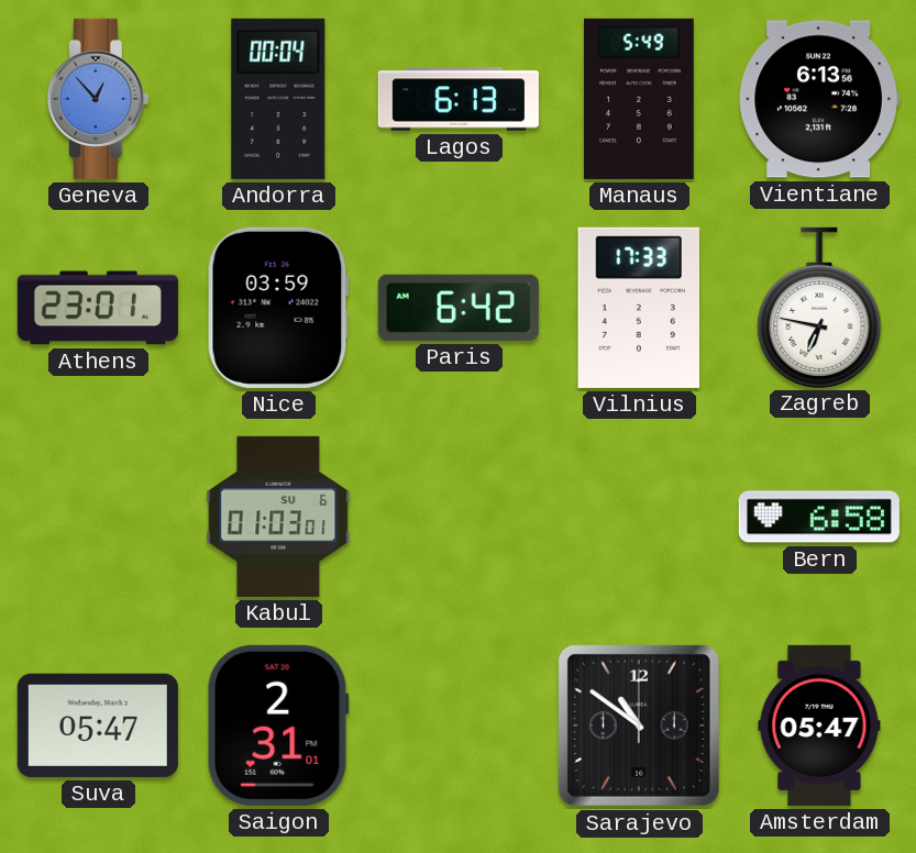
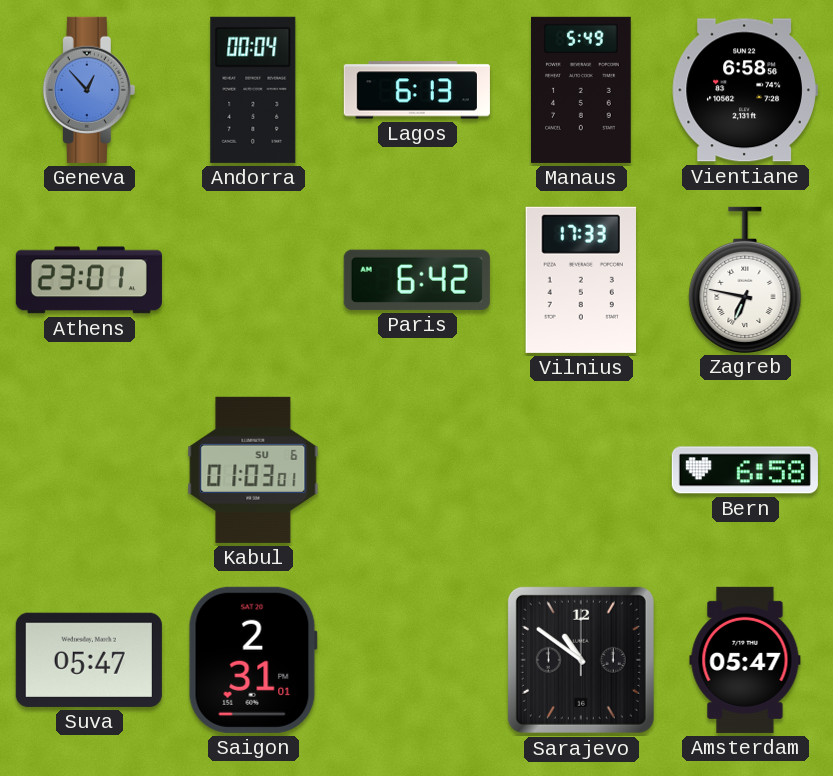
Vientiane: 6:13 -> 6:58 (745, 90)
Nice: 03:59 -> none (278, 308)
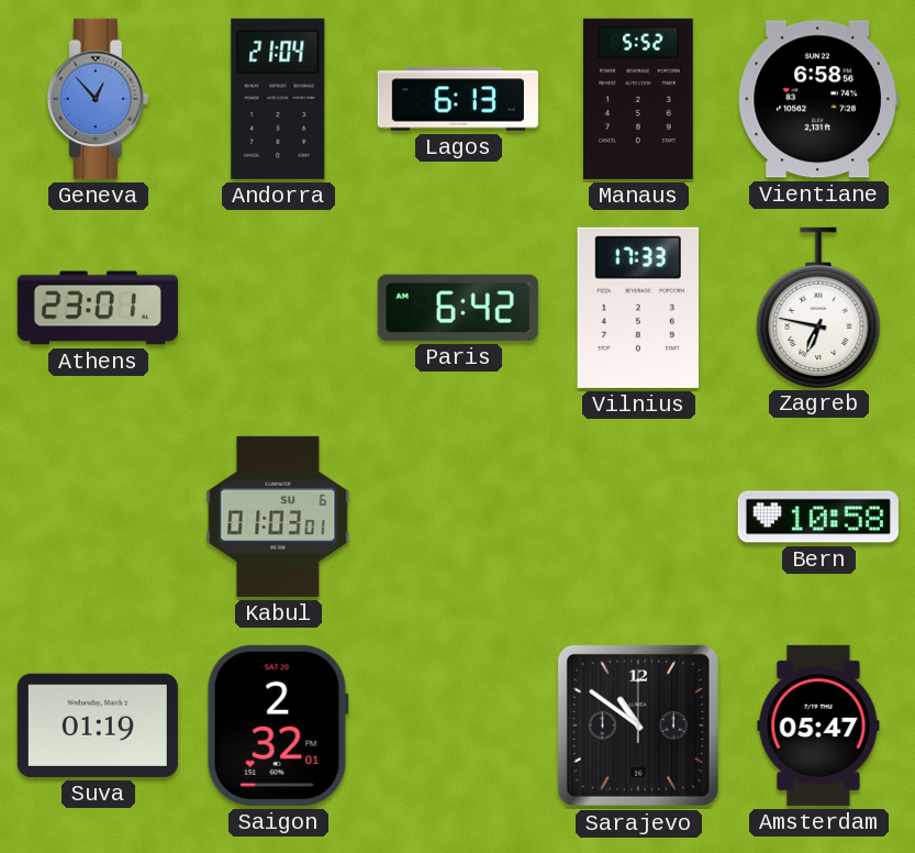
Andorra: 00:04 -> 21:04 (278, 99)
Manaus: 5:49 -> 5:52 (639, 99)
Bern: 6:58 -> 10:58 (818, 517)
Suva: 05:47 -> 01:19 (98, 725)
Saigon: 2:31 -> 2:32 (278, 725)
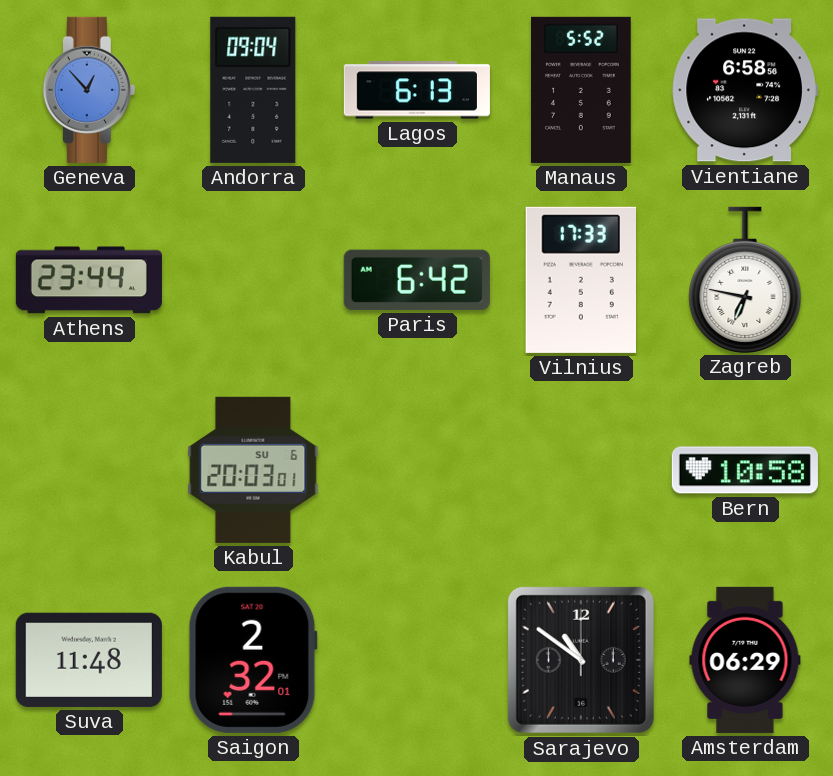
Andorra: 21:04 -> 09:04 (253, 90)
Athens: 23:01 -> 23:44 (89, 280)
Kabul: 01:03 -> 20:03 (253, 470)
Suva: 01:19 -> 11:48 (89, 660)
Amsterdam: 05:47 -> 06:29 (745, 660)
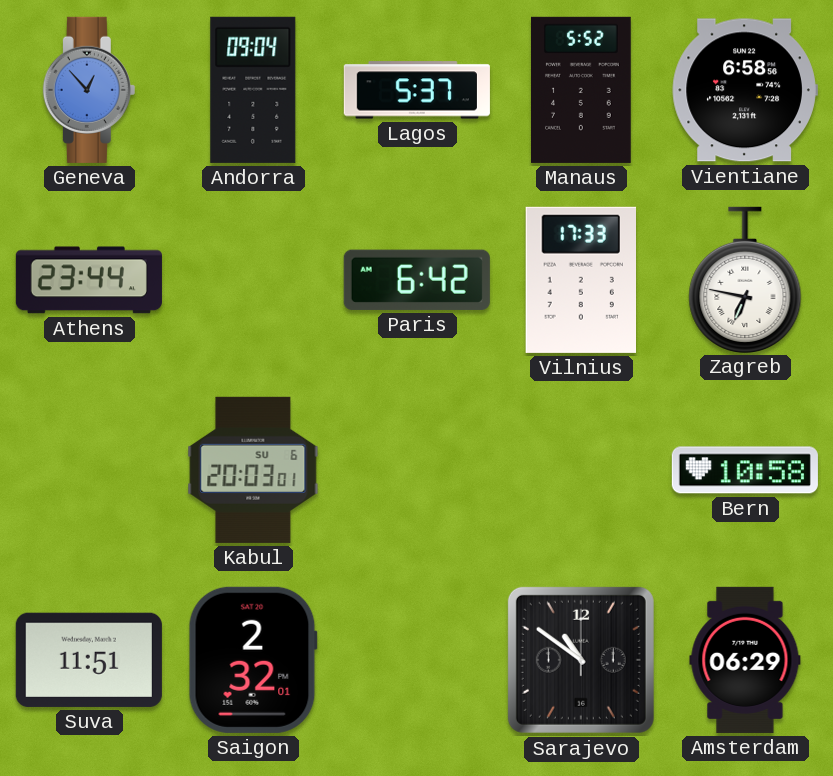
Lagos: 6:13 -> 5:37 (417, 90)
Suva: 11:48 -> 11:51 (89, 660)
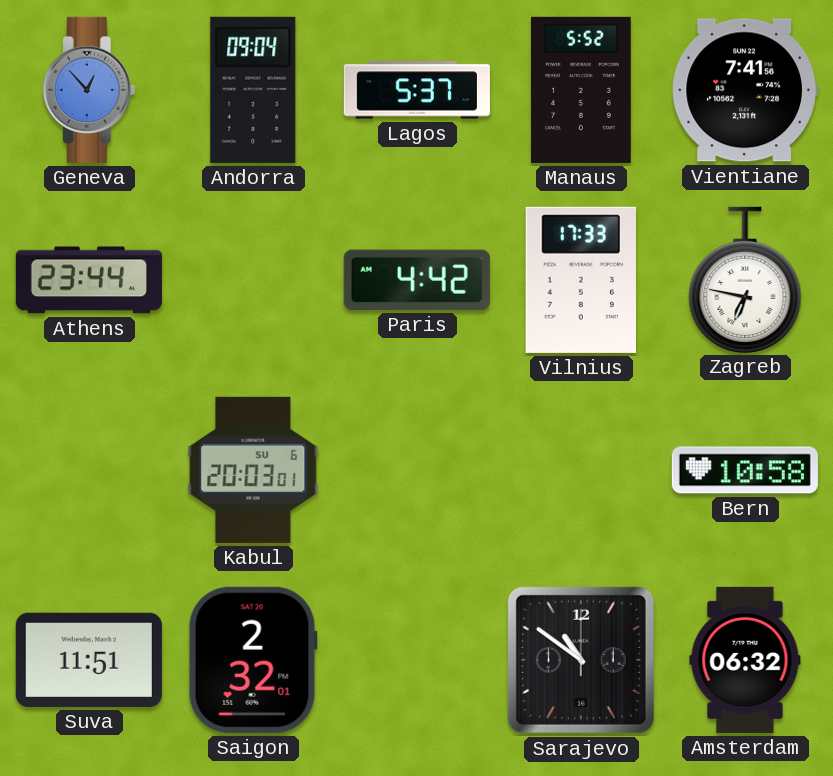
Vientiane: 6:58 -> 7:41 (745, 90)
Paris: 6:42 -> 4:42 (417, 280)
Amsterdam: 06:29 -> 06:32 (745, 660)
